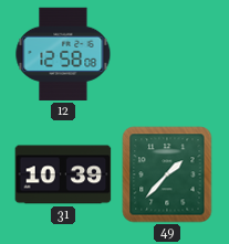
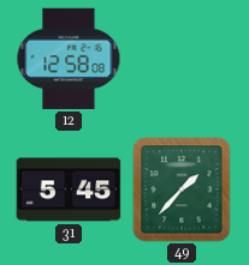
31: 10:39 -> 5:45 (69, 189)
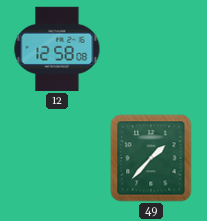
31: 5:45 -> none (69, 189)
